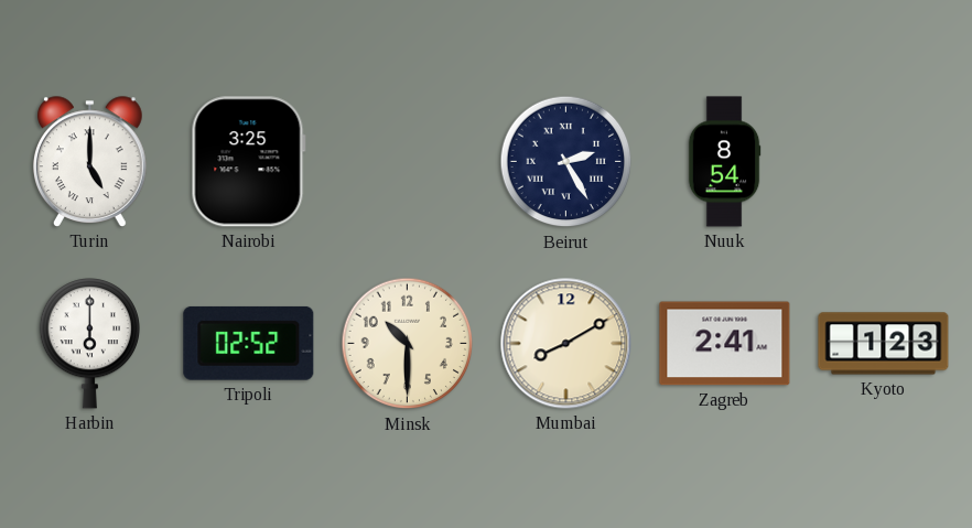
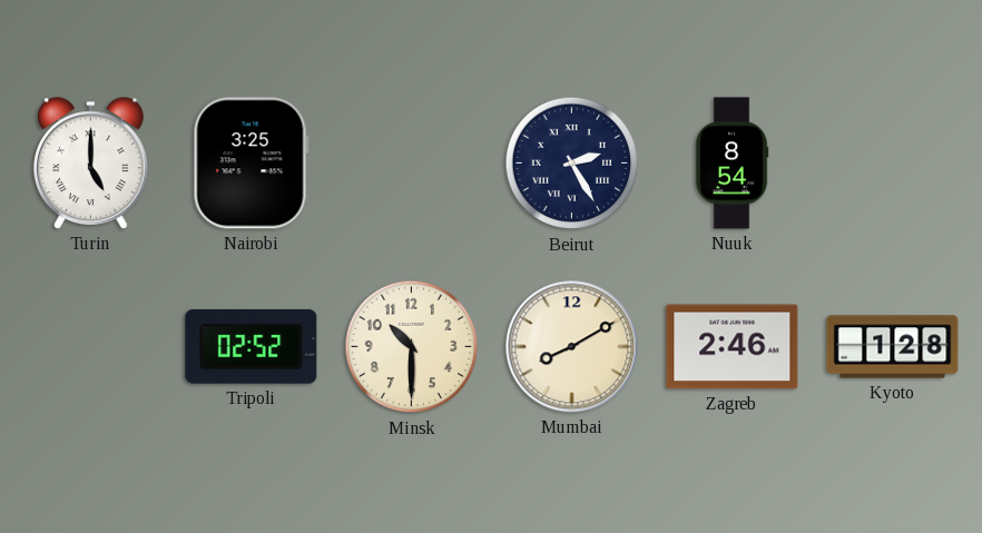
Harbin: 6:00 -> none (90, 344)
Zagreb: 2:41 -> 2:46 (733, 347)
Kyoto: 1:23 -> 1:28 (893, 347)
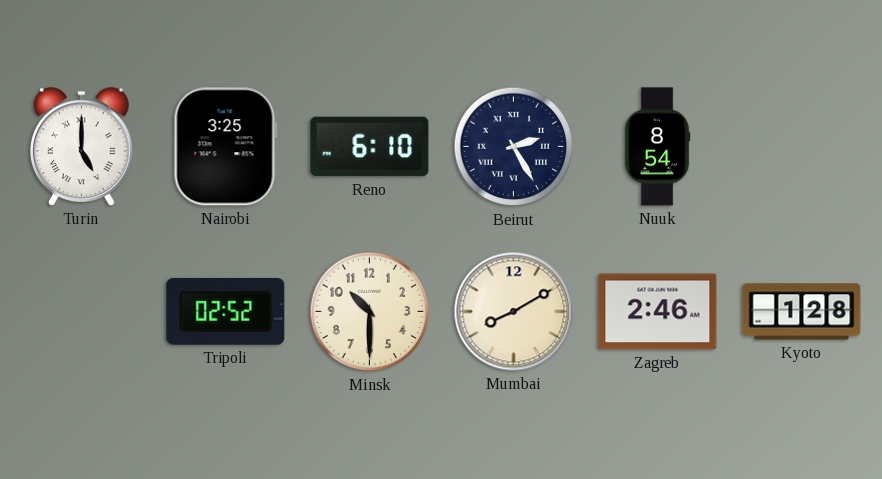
Reno: none -> 6:10 (370, 147)
